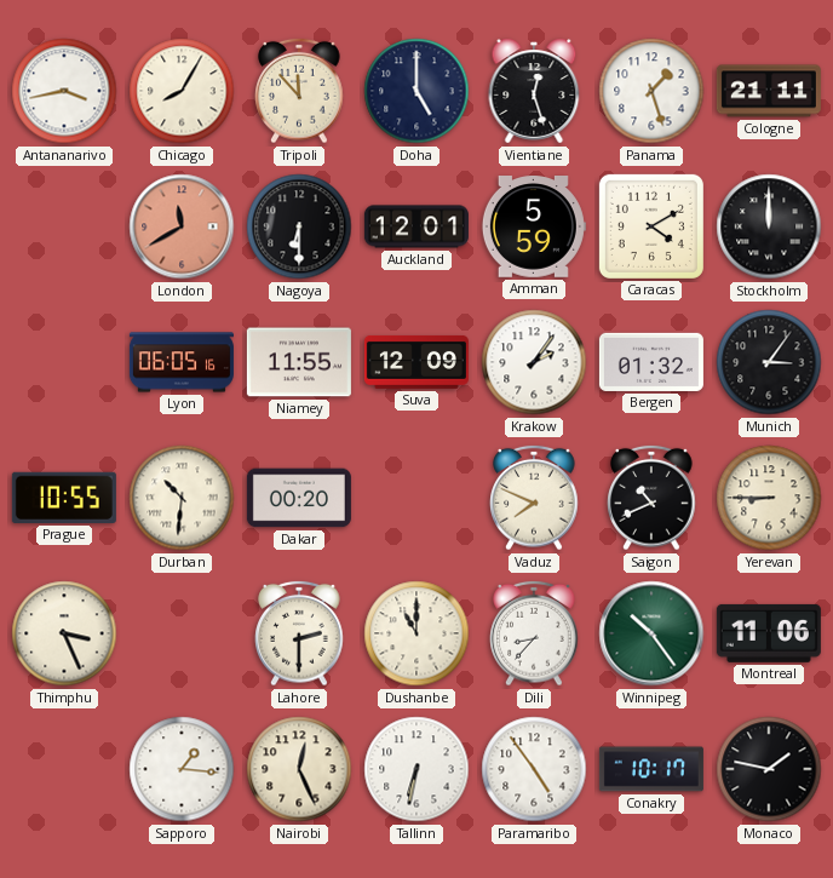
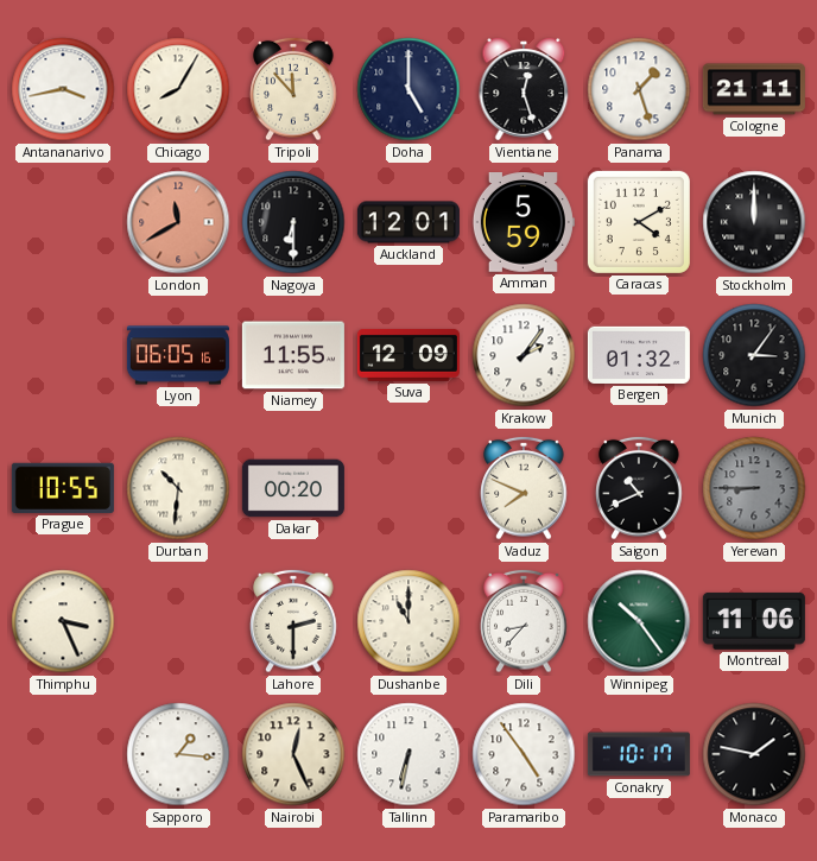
Yerevan dial: cream -> grey (754, 488)
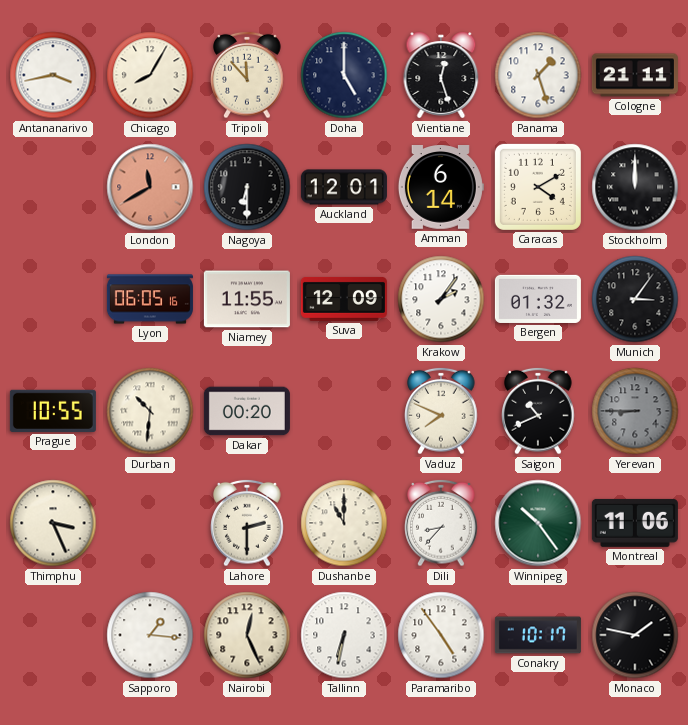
Amman: 5:59 -> 6:14 (441, 188)
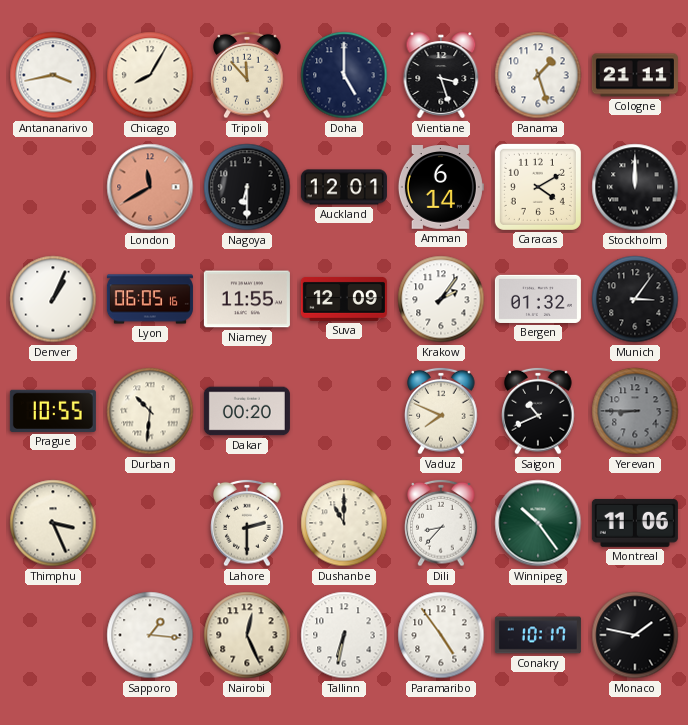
Vientiane: 12:27 -> 3:27 (441, 75)
Denver: none -> 1:04 (53, 299)
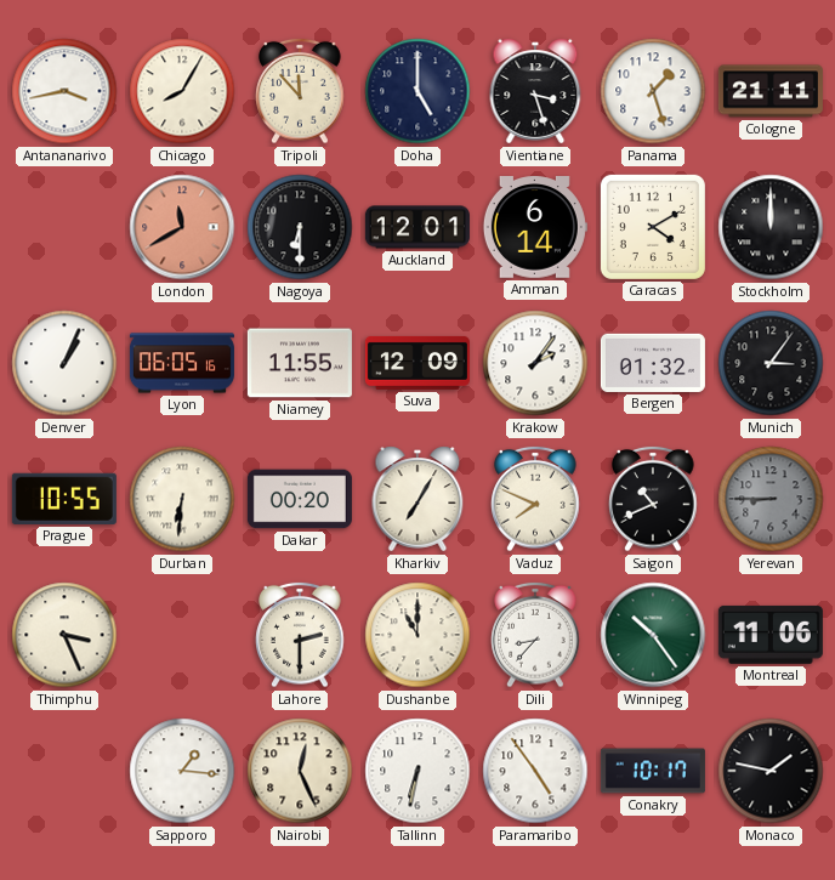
Durban: 10:31 -> 6:31 (182, 499)
Kharkiv: none -> 7:05 (417, 499)
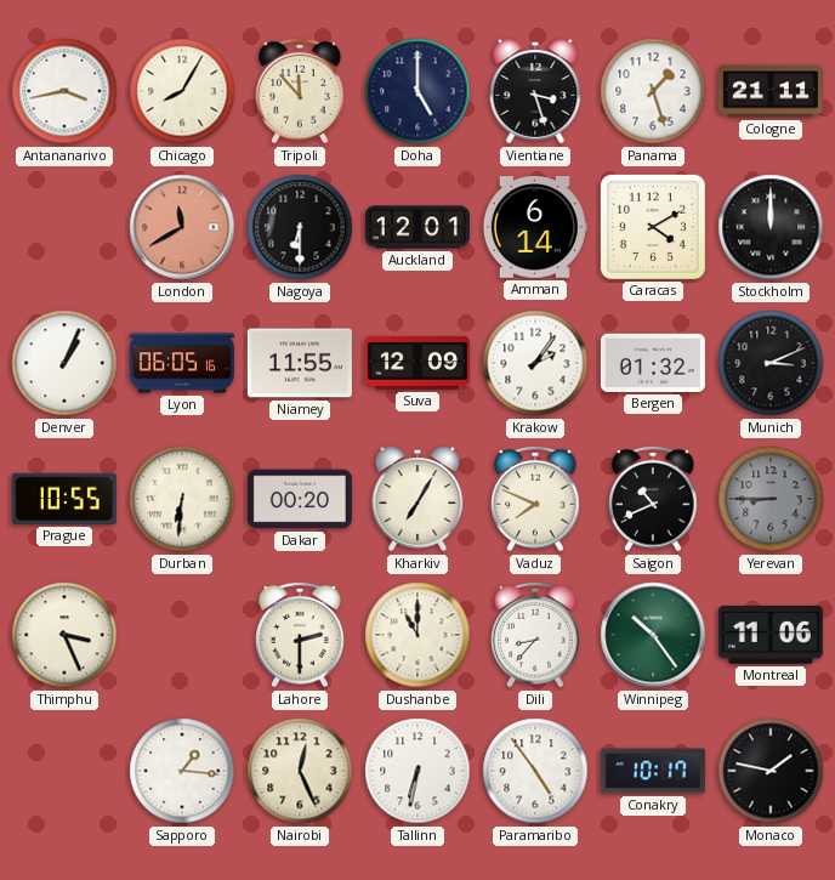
Munich: 3:06 -> 3:11 (771, 363)
